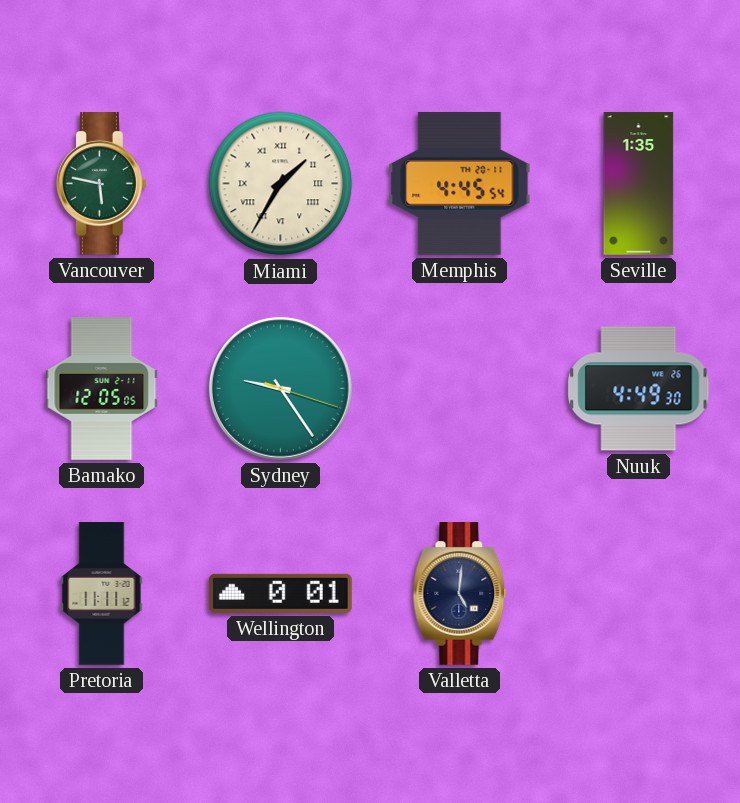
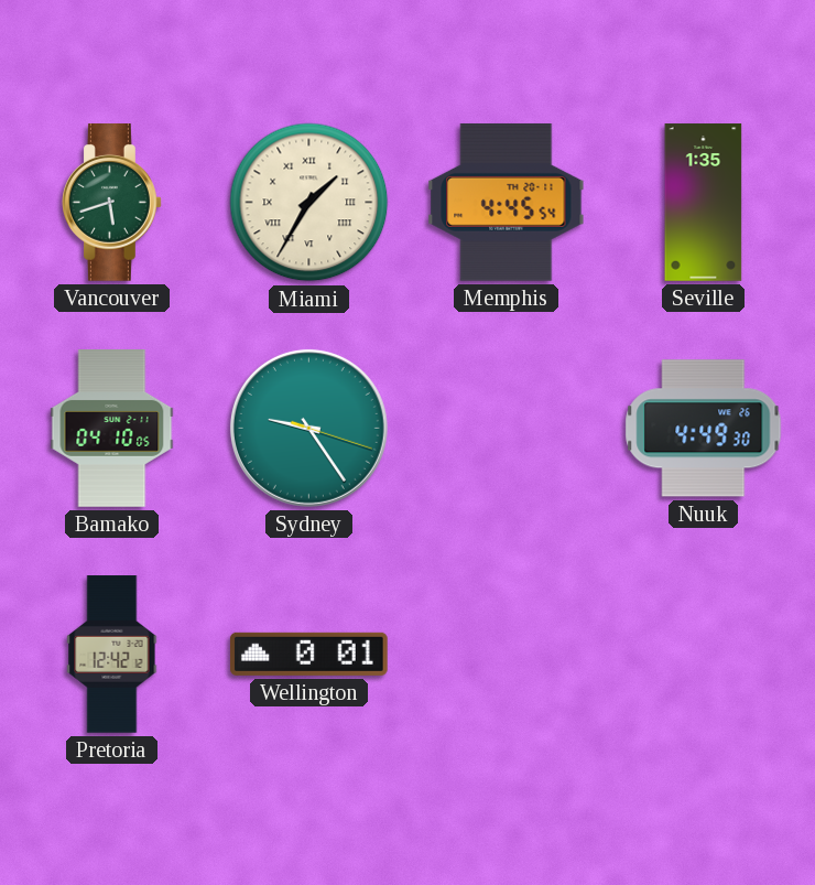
Vancouver: 5:47 -> 5:42 (112, 203)
Bamako: 12:05 -> 04:10 (112, 429)
Pretoria: 11:11 -> 12:42 (112, 655)
Valletta: 5:01 -> none (460, 594)
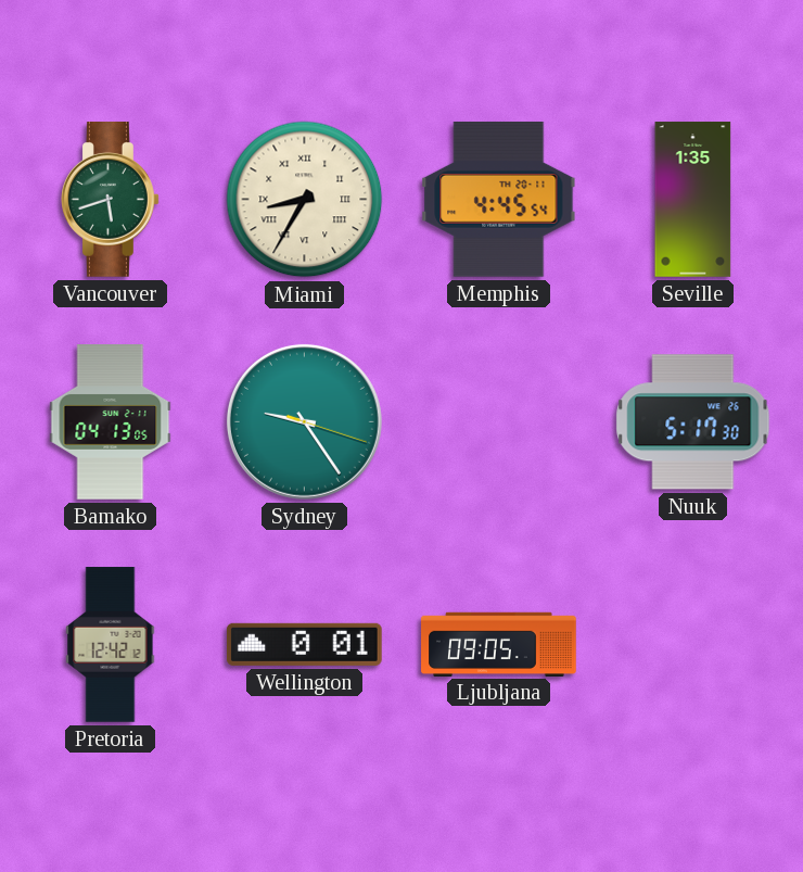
Miami: 1:35 -> 8:35 (305, 200)
Bamako: 04:10 -> 04:13 (111, 422)
Nuuk: 4:49 -> 5:17 (693, 422)
Ljubljana: none -> 09:05 (499, 644)
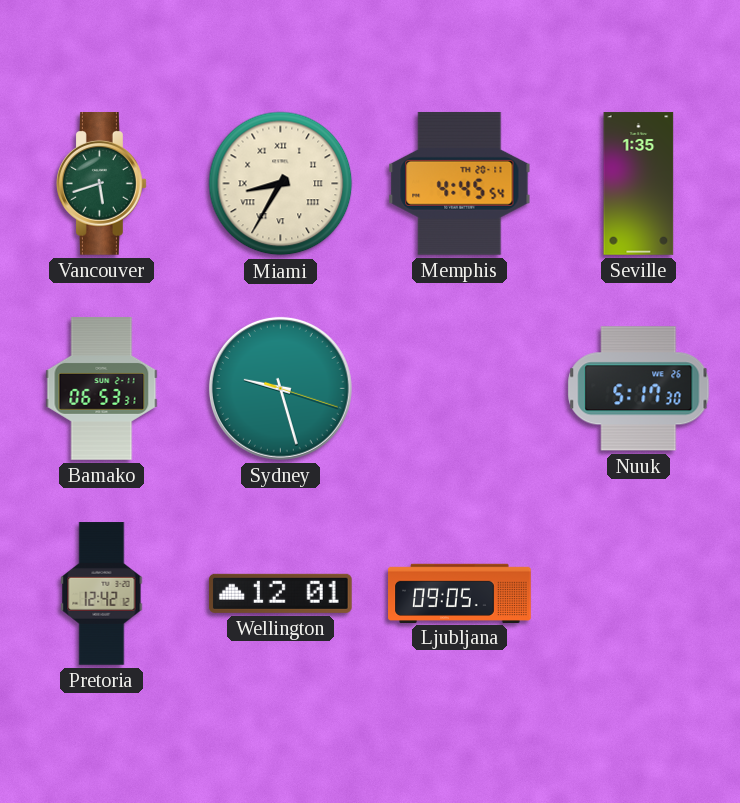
Bamako: 04:13 -> 06:53 (102, 389)
Sydney: 9:24 -> 9:27 (280, 388)
Wellington: 0:01 -> 12:01 (280, 593)
